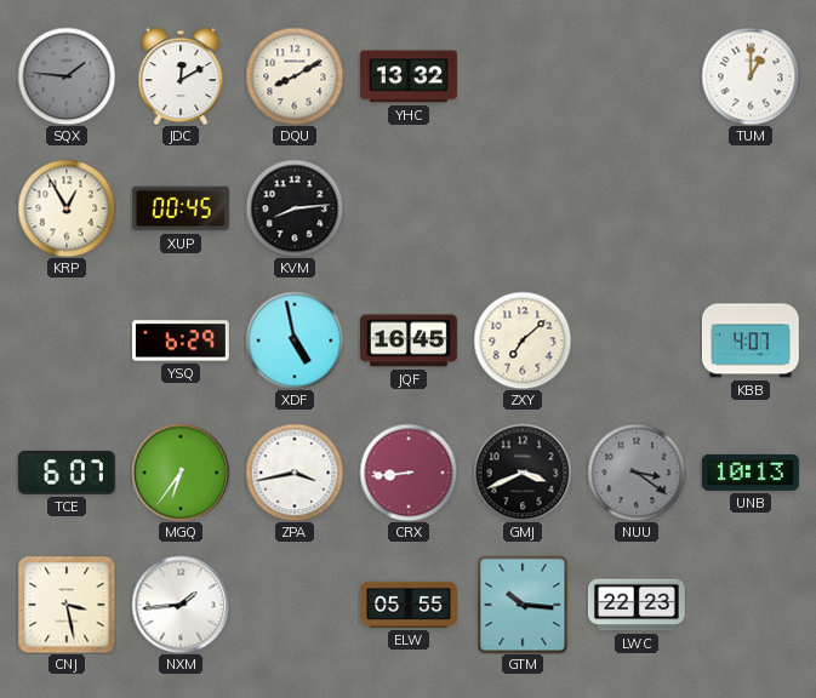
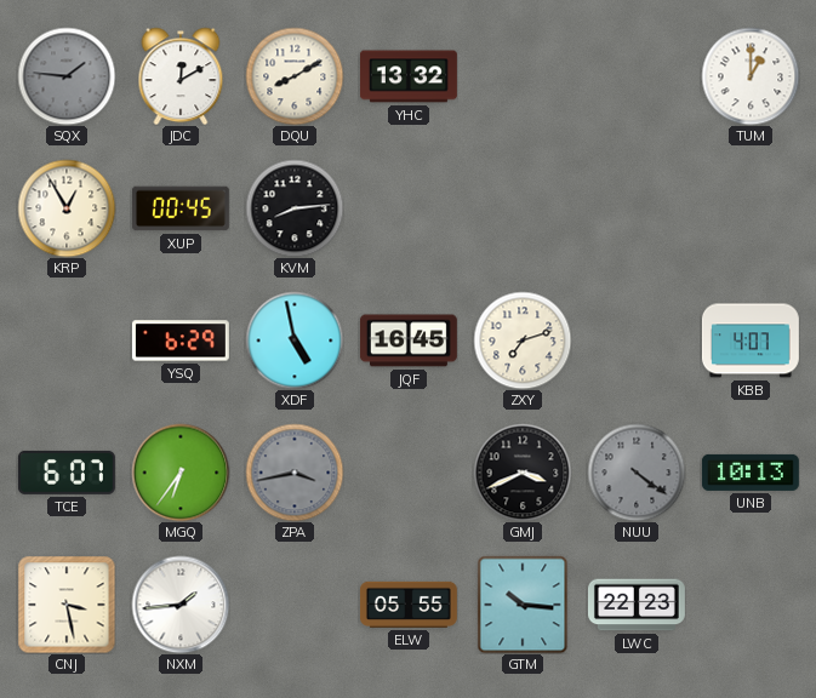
ZXY: 7:08 -> 7:12 (523, 341)
ZPA dial: white -> grey (295, 473)
CRX: 8:44 -> none (409, 473)
NUU: 3:21 -> 4:21 (637, 473)
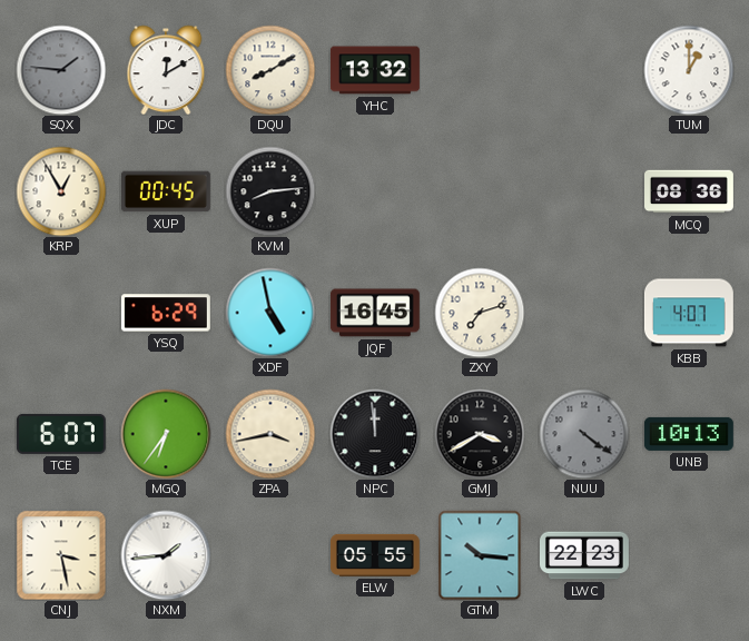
MCQ: none -> 08:36 (690, 191)
ZPA dial: grey -> cream (270, 434)
NPC: none -> 11:59 (375, 434)
GMJ: 3:41 -> 3:40 (480, 434)
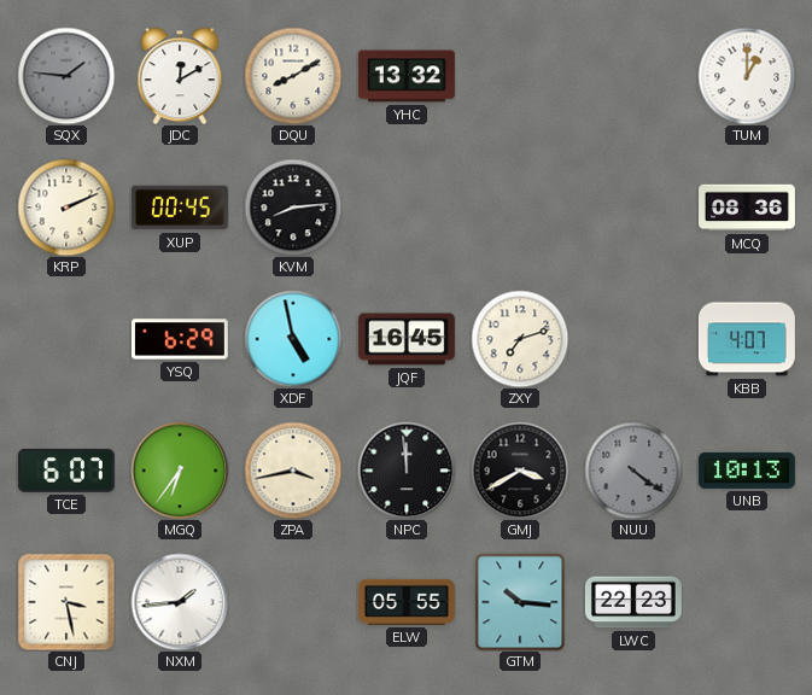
KRP: 12:55 -> 2:11 (66, 208)
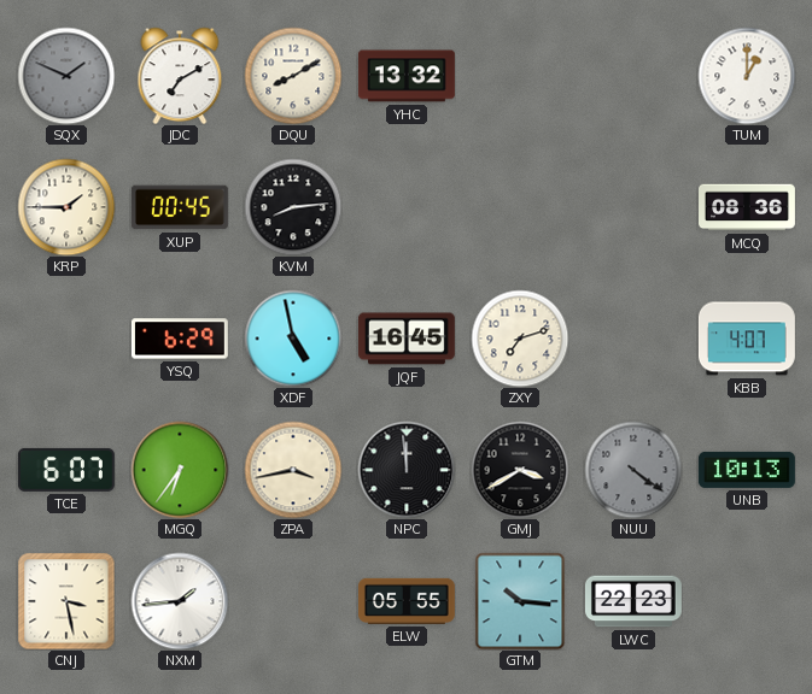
SQX: 1:46 -> 1:49 (66, 76)
JDC: 12:10 -> 7:10 (180, 76)
KRP: 2:11 -> 1:45 (66, 207)
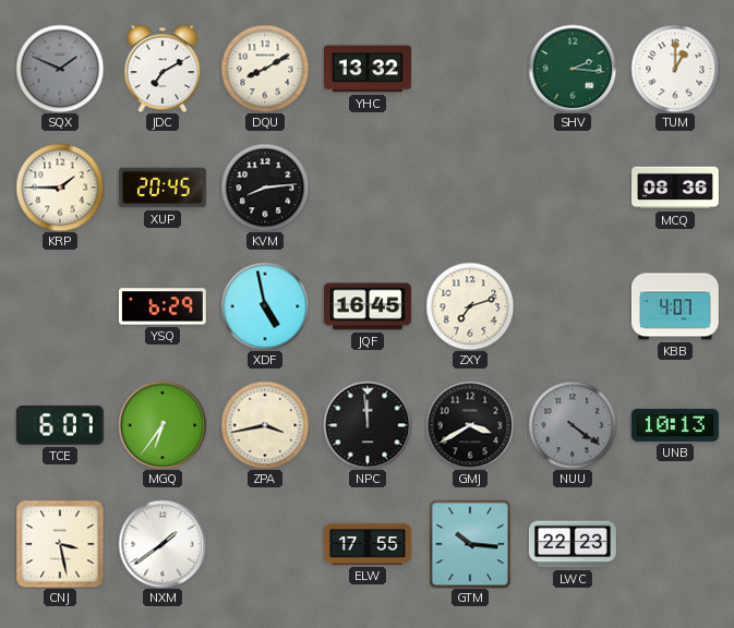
SHV: none -> 2:16 (573, 69)
XUP: 00:45 -> 20:45 (163, 188)
NXM: 1:44 -> 1:39 (163, 544)
ELW: 05:55 -> 17:55 (368, 544)
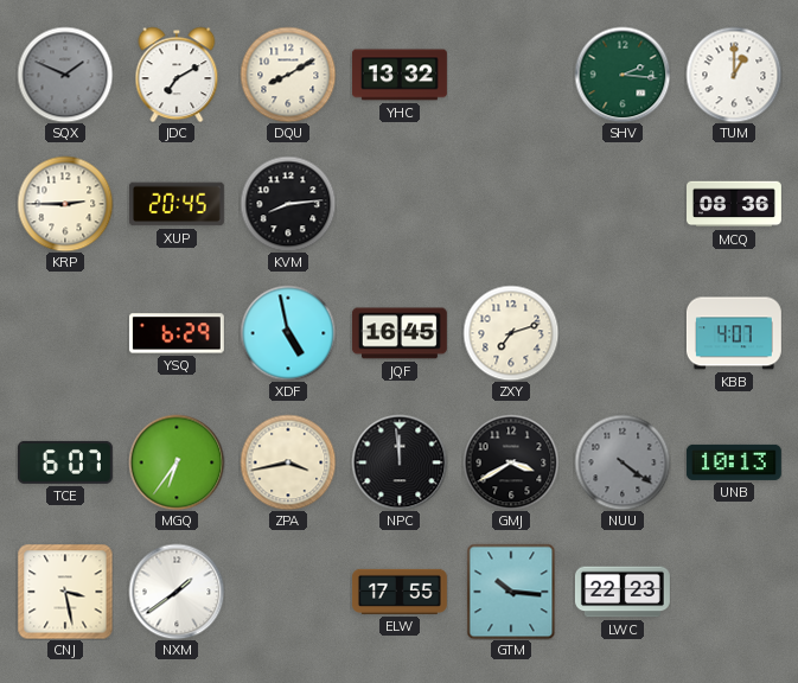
KRP: 1:45 -> 2:45 (65, 204)
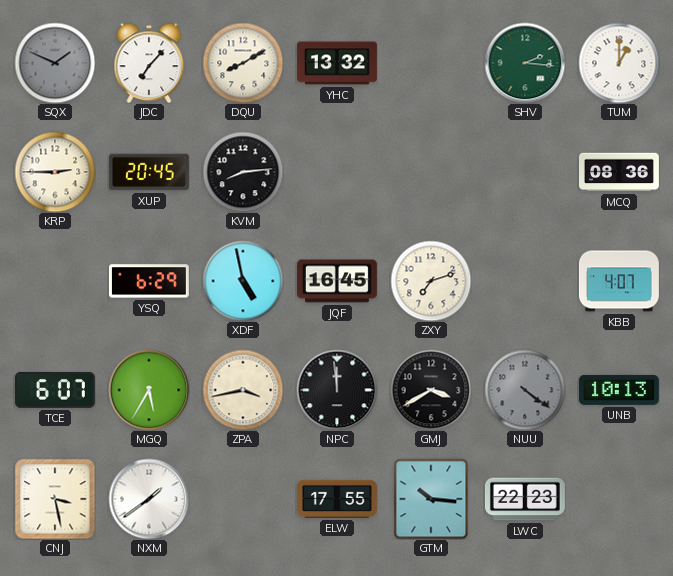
JDC: 7:10 -> 7:07 (149, 63)
MGQ: 6:36 -> 5:35 (149, 390)
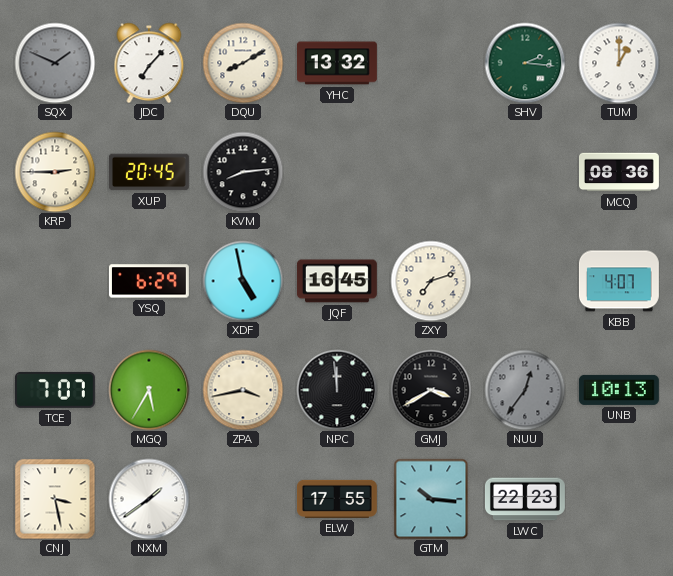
TCE: 6:07 -> 7:07 (55, 390)
NUU: 4:21 -> 12:36 (525, 390)
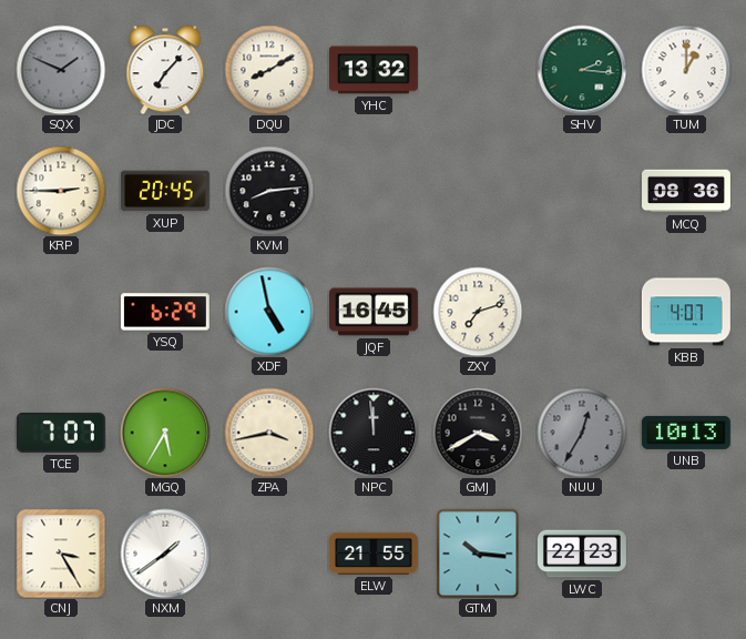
NUU: 12:36 -> 12:35 (582, 433)
CNJ: 3:28 -> 3:25 (61, 554)
ELW: 17:55 -> 21:55 (374, 554)
